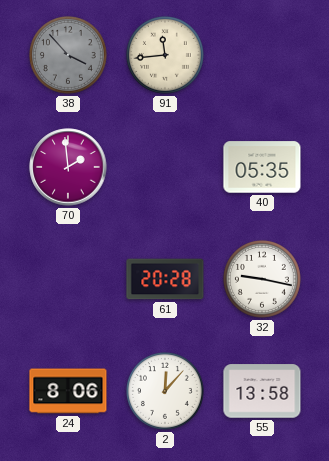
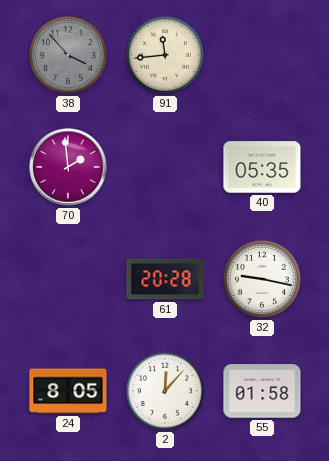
24: 8:06 -> 8:05 (68, 391)
55: 13:58 -> 01:58 (262, 391)
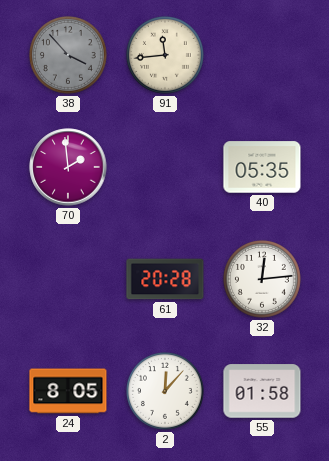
32: 9:17 -> 12:14 (262, 279)
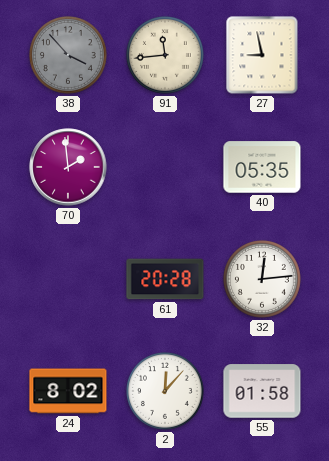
27: none -> 8:58 (262, 55)
24: 8:05 -> 8:02 (68, 391)
